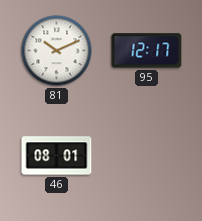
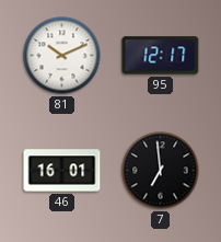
46: 08:01 -> 16:01 (62, 171)
7: none -> 6:59 (161, 171)
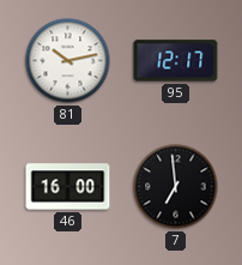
81: 10:11 -> 10:13 (68, 61)
46: 16:01 -> 16:00 (68, 187)
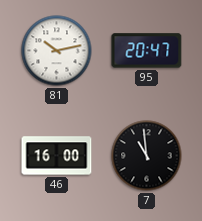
95: 12:17 -> 20:47 (147, 51)
7: 6:59 -> 10:59 (147, 156)
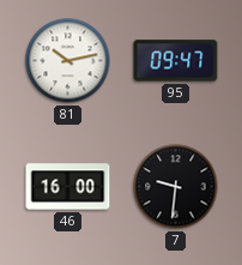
95: 20:47 -> 09:47 (176, 61)
7: 10:59 -> 9:31 (176, 187)
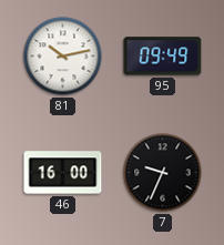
95: 09:47 -> 09:49 (163, 57)
7: 9:31 -> 9:34 (163, 173)
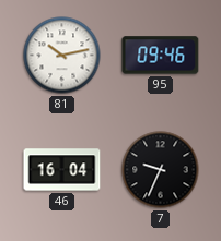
95: 09:49 -> 09:46 (161, 56)
46: 16:00 -> 16:04 (62, 170)
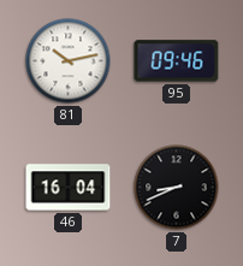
7: 9:34 -> 8:41 (177, 188)
